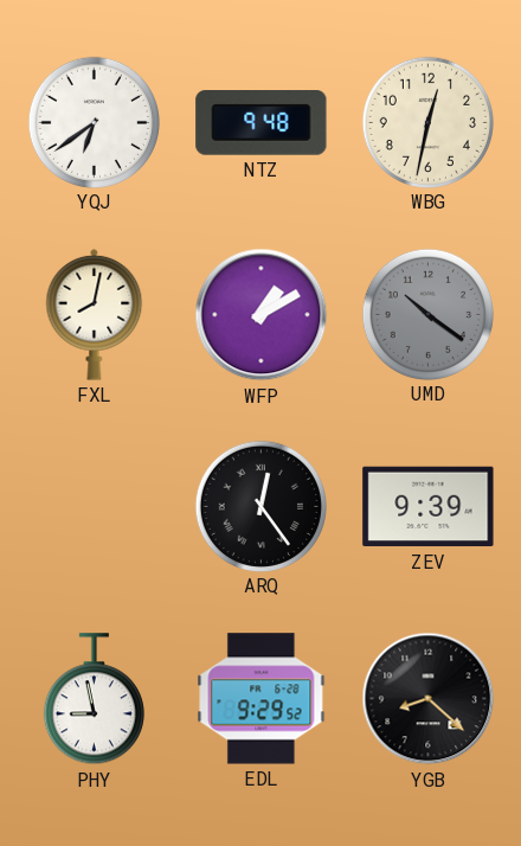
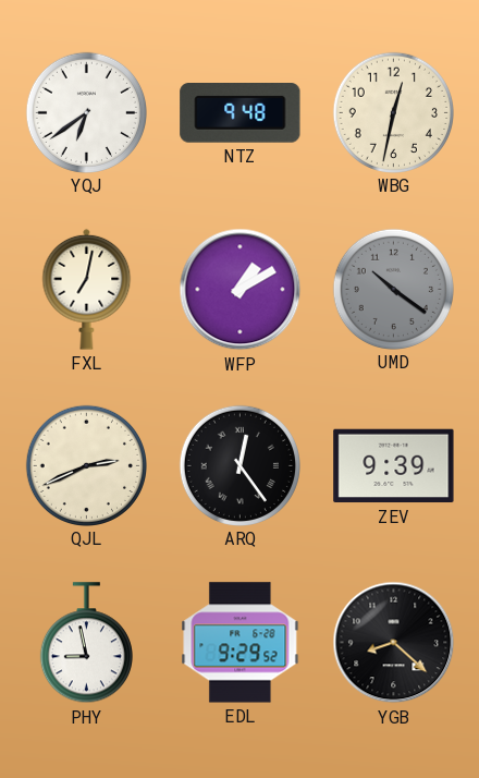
FXL: 8:02 -> 7:02 (87, 289)
QJL: none -> 2:41 (86, 465)
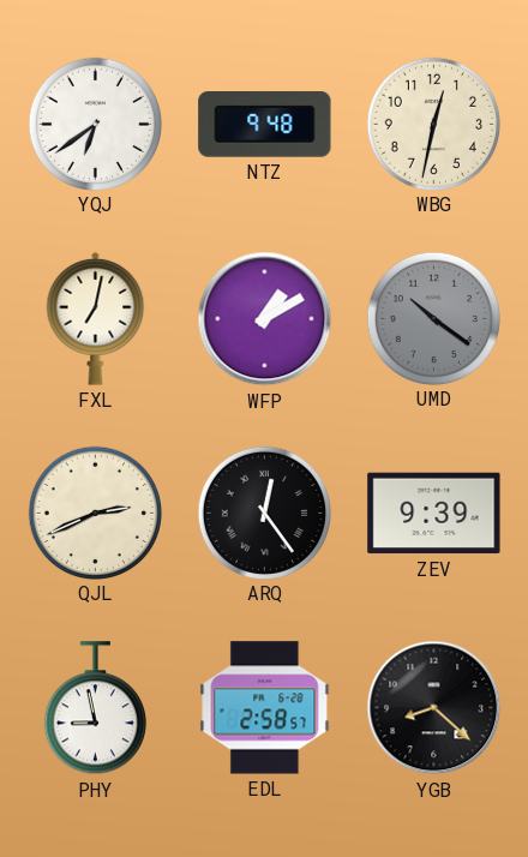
EDL: 9:29 -> 2:58 (265, 708)
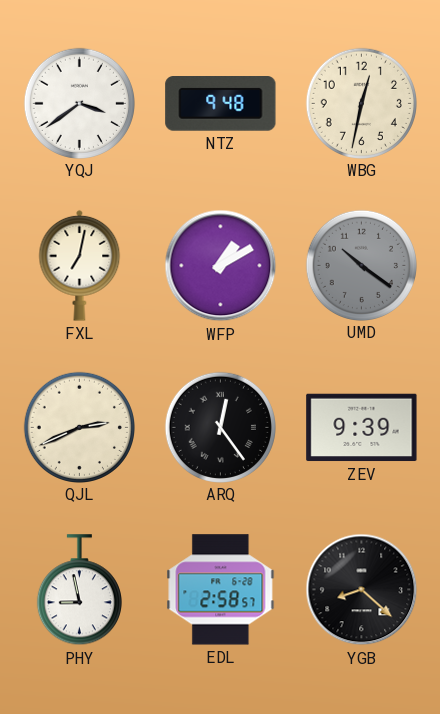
YQJ: 6:39 -> 3:39 (79, 103)
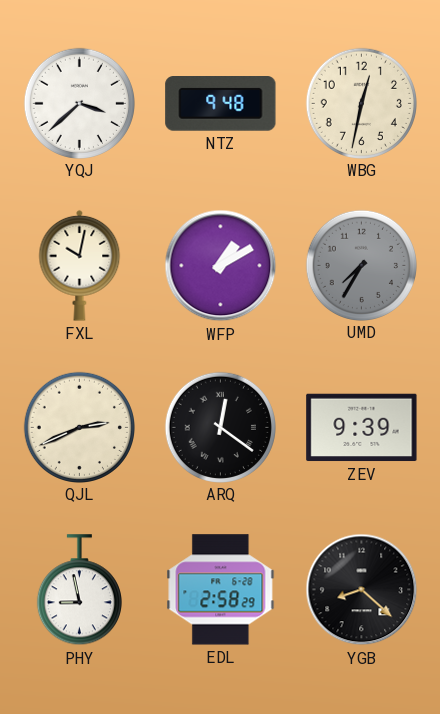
YQJ: 3:39 -> 3:38 (79, 103)
FXL: 7:02 -> 10:02 (80, 265)
UMD: 10:21 -> 7:35 (361, 265)
ARQ: 12:24 -> 12:21 (220, 427)
EDL: 2:58:57 -> 2:58:29 (221, 590)
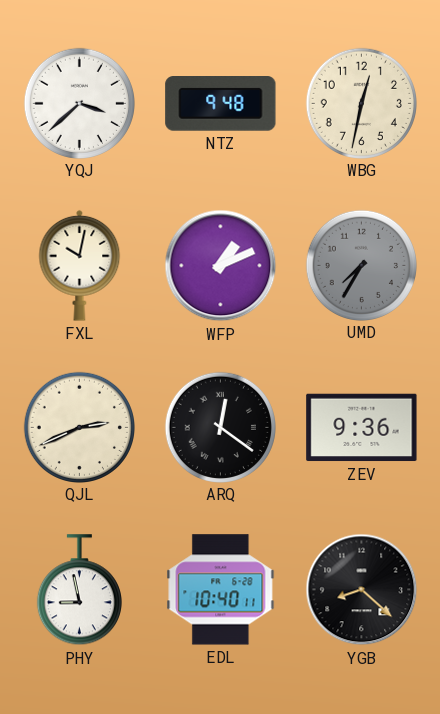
WFP: 1:10 -> 1:11 (221, 266)
ZEV: 9:39 -> 9:36 (362, 428)
EDL: 2:58 -> 10:40 (221, 590)
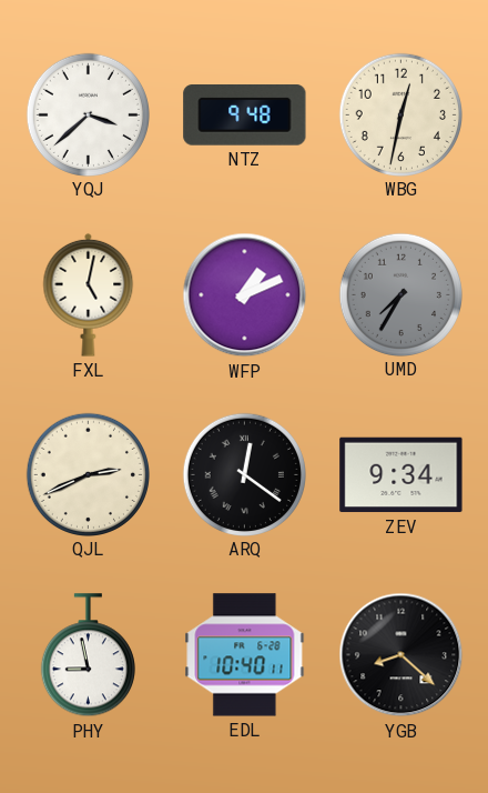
FXL: 10:02 -> 5:02 (89, 294)
ZEV: 9:36 -> 9:34 (401, 475)
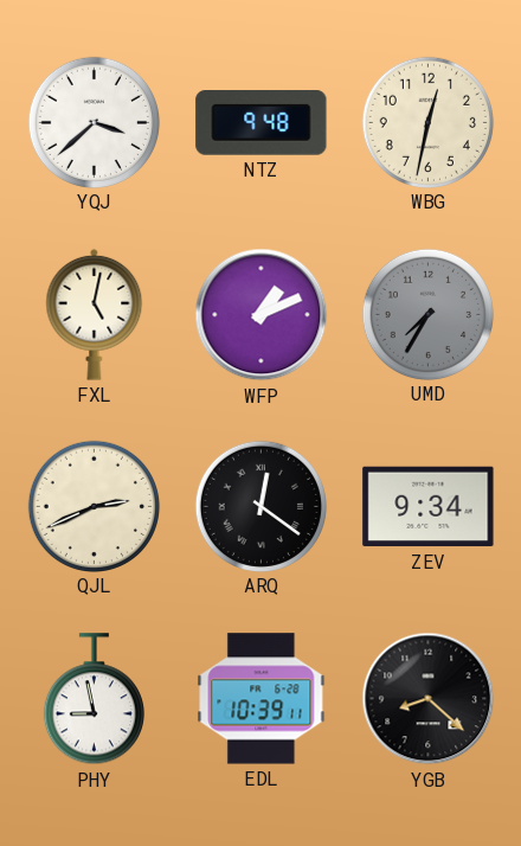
EDL: 10:40 -> 10:39 (262, 699)
